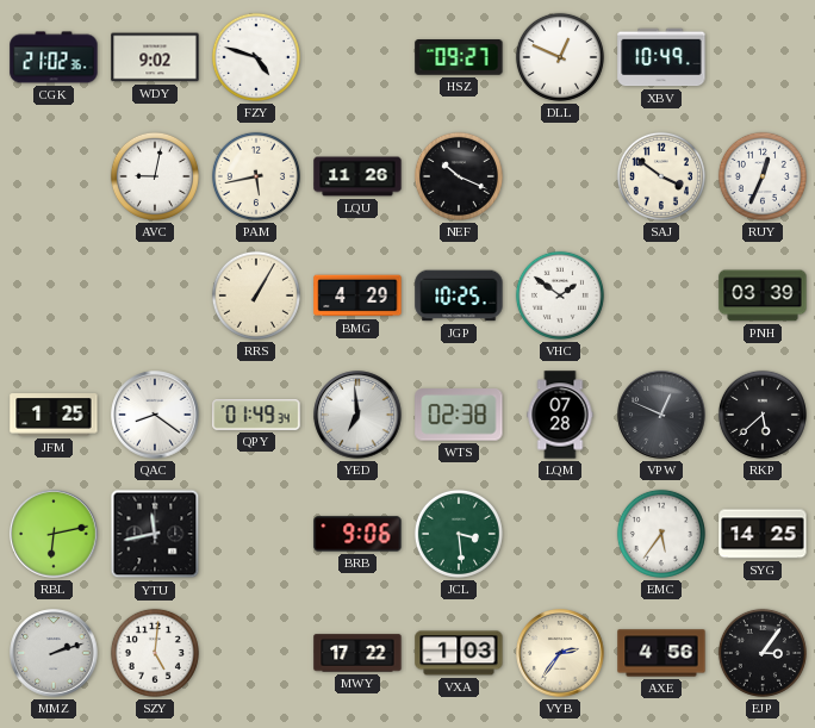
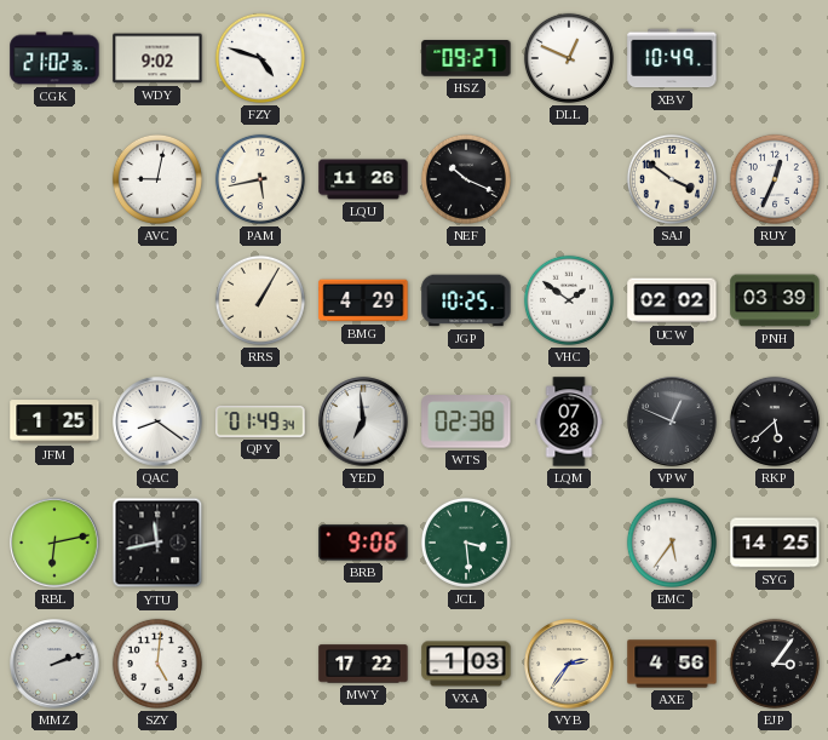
UCW: none -> 02:02 (672, 300)
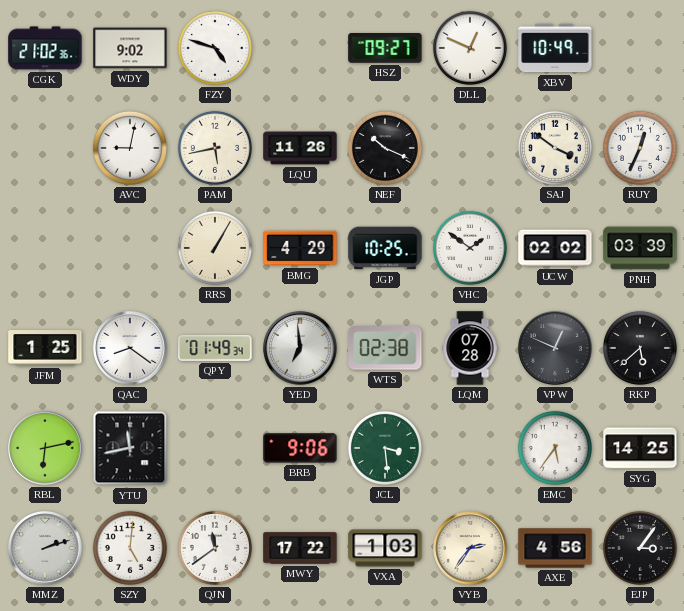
QJN: none -> 11:39 (215, 548)
